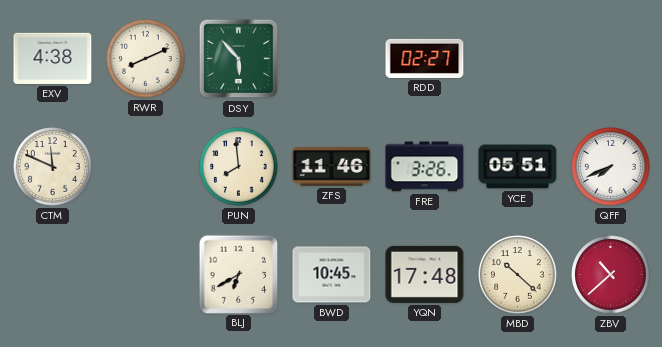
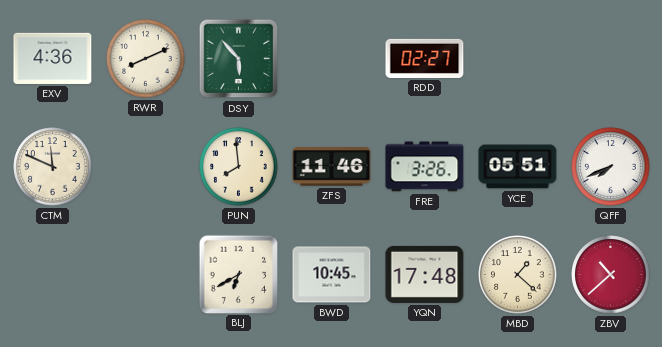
EXV: 4:38 -> 4:36 (53, 58)
MBD: 10:22 -> 1:22 (518, 275)
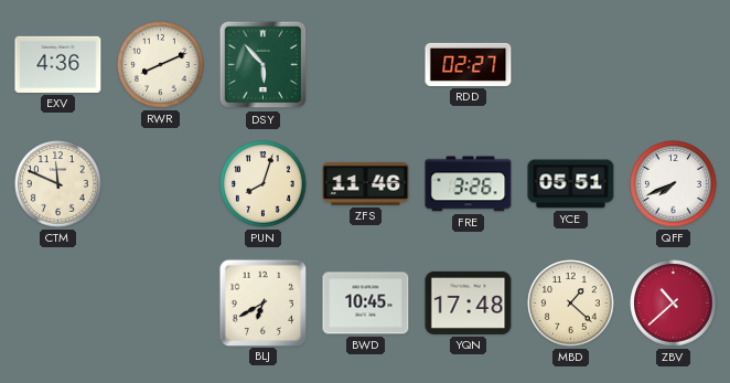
PUN: 7:59 -> 8:03 (264, 184)
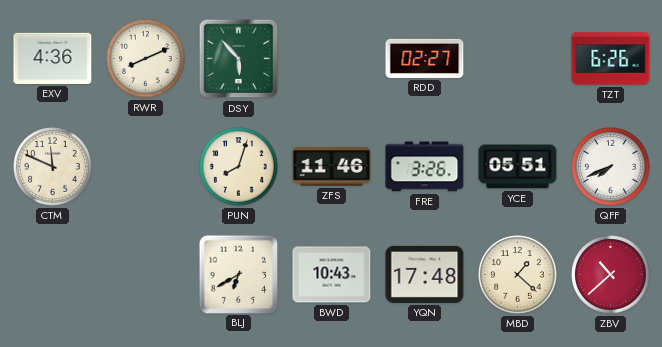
TZT: none -> 6:26 (611, 59)
BWD: 10:45 -> 10:43 (332, 275)
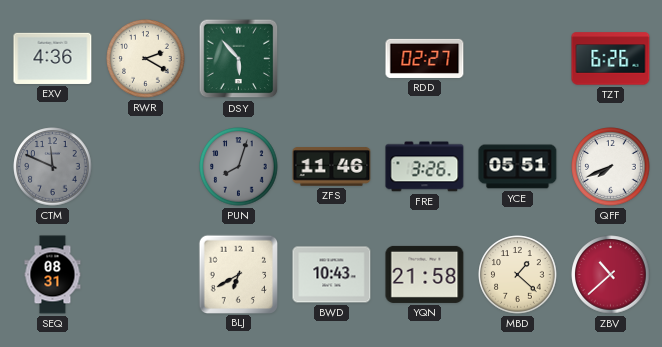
RWR: 8:11 -> 2:20 (146, 59)
CTM dial: cream -> grey (53, 167)
PUN dial: cream -> grey (239, 167)
SEQ: none -> 08:31 (53, 275)
YQN: 17:48 -> 21:58 (425, 274)
